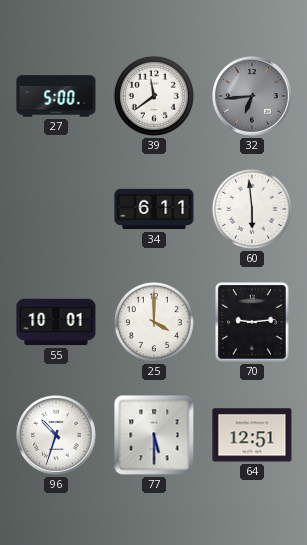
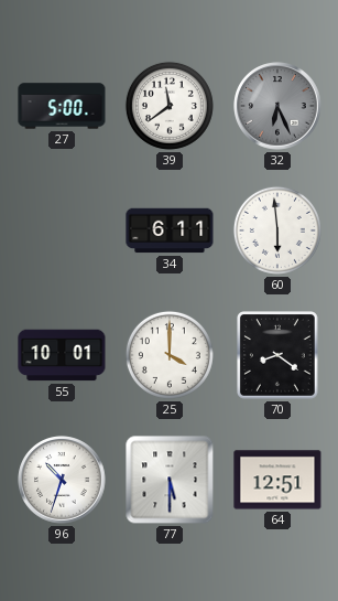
32: 6:44 -> 6:26 (277, 106)
70: 9:14 -> 8:21 (279, 356)
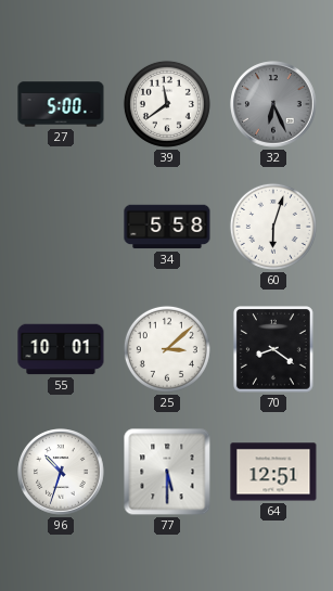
34: 6:11 -> 5:58 (167, 227)
60: 5:59 -> 6:03 (273, 227)
25: 4:00 -> 3:08 (167, 349)
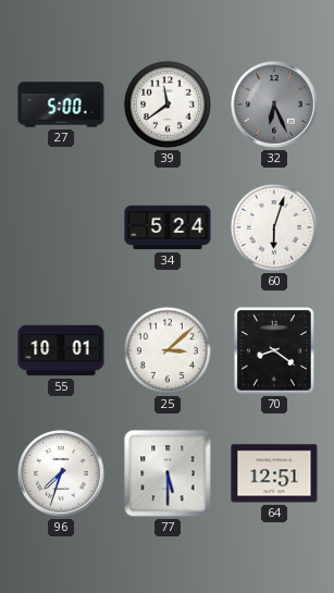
34: 5:58 -> 5:24 (168, 227)
96: 10:33 -> 7:33 (61, 473)
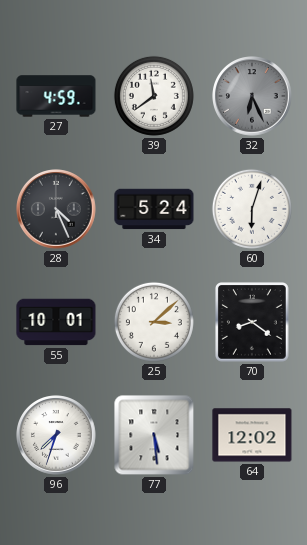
27: 5:00 -> 4:59 (56, 96)
28: none -> 4:26 (56, 209)
77: 5:30 -> 5:29 (154, 435)
64: 12:51 -> 12:02 (252, 435)
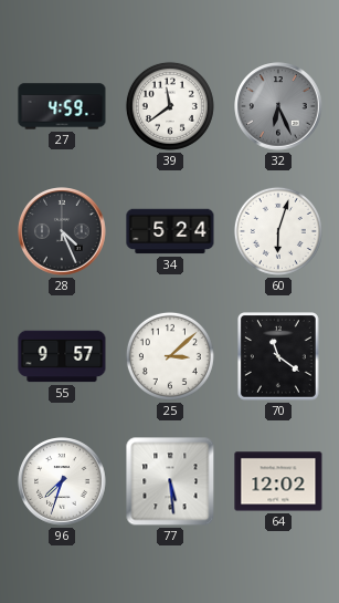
55: 10:01 -> 9:57 (62, 356)
70: 8:21 -> 11:21 (279, 357)
